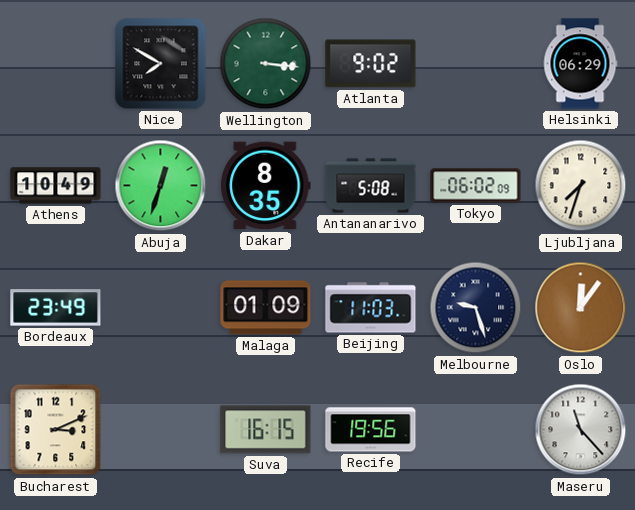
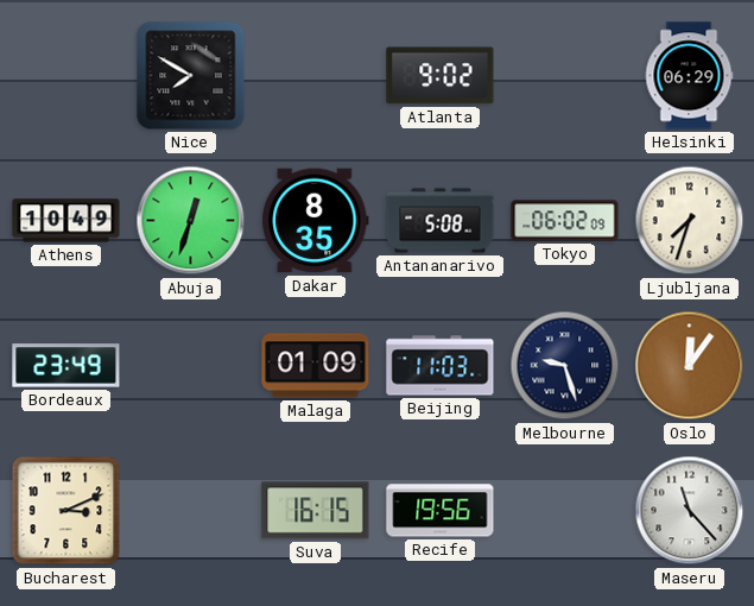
Wellington: 3:16 -> none (266, 64)
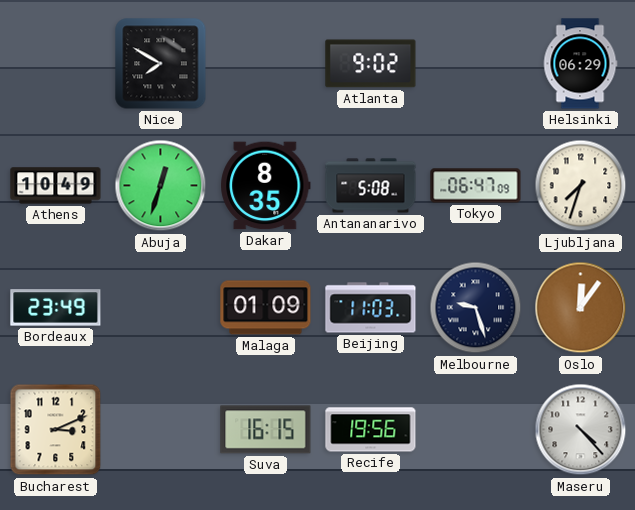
Tokyo: 06:02 -> 06:47 (476, 186)
Maseru: 11:23 -> 4:23 (581, 430)
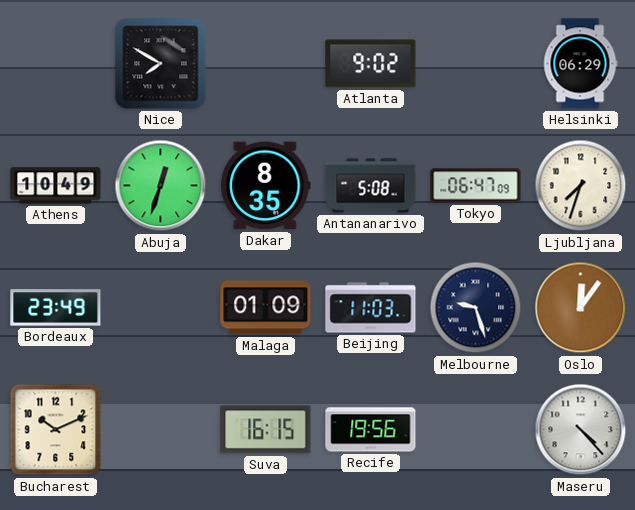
Bucharest: 3:11 -> 10:11 (56, 430)
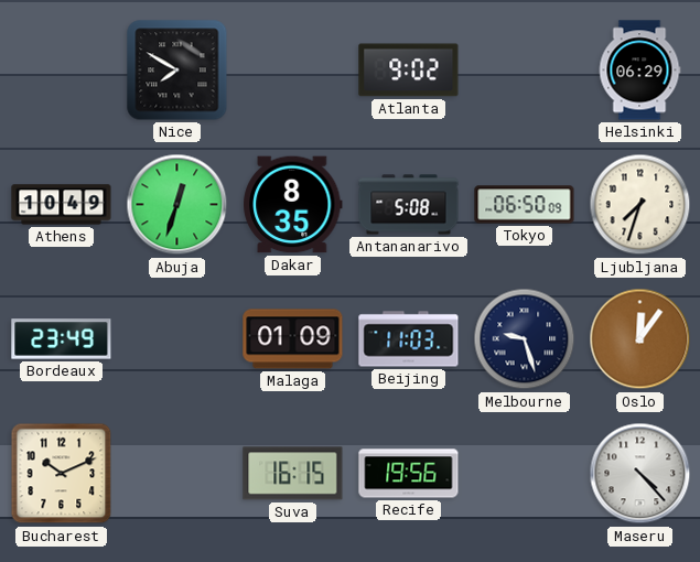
Tokyo: 06:47 -> 06:50 (525, 205)
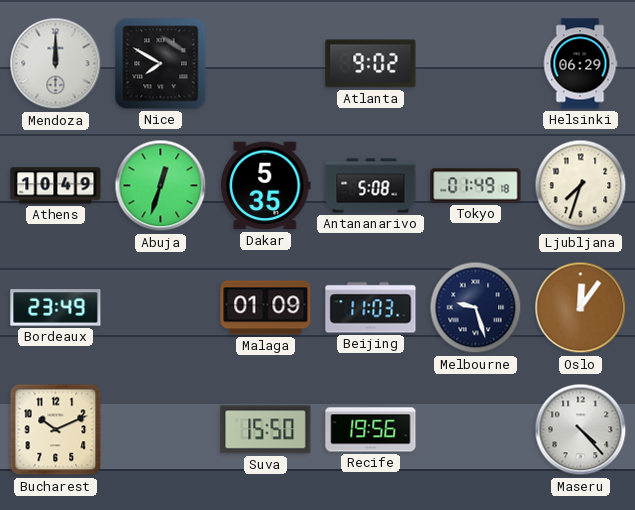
Mendoza: none -> 12:00 (56, 64)
Dakar: 8:35 -> 5:35 (266, 186)
Tokyo: 06:50 -> 01:49 (476, 186)
Suva: 16:15 -> 15:50 (266, 430)
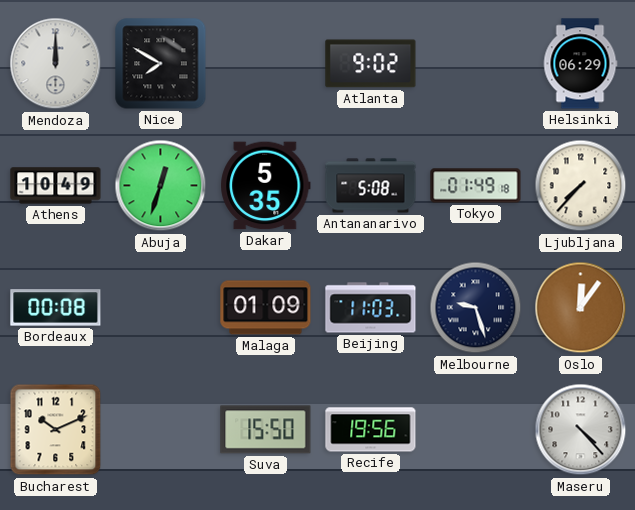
Ljubljana: 7:33 -> 7:37 (581, 186)
Bordeaux: 23:49 -> 00:08 (56, 308)
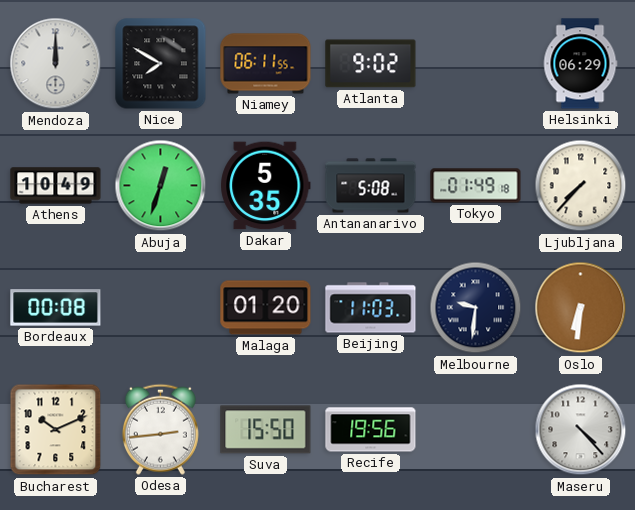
Niamey: none -> 06:11 (266, 64)
Malaga: 01:09 -> 01:20 (266, 308)
Melbourne: 9:27 -> 9:31 (476, 308)
Oslo: 12:06 -> 6:31 (581, 308)
Odesa: none -> 2:44 (160, 429)
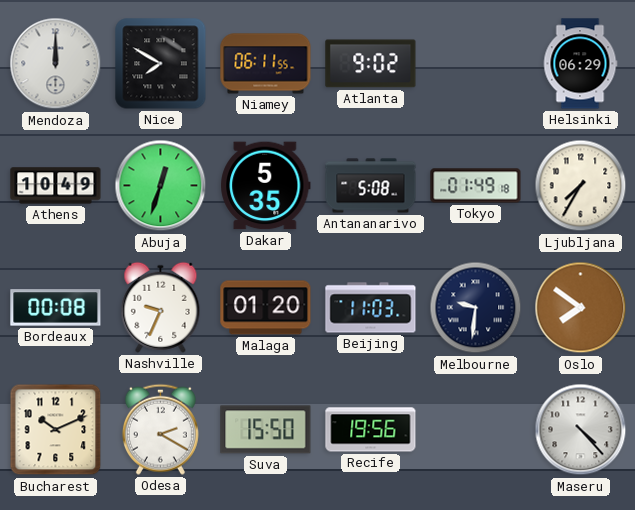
Ljubljana: 7:37 -> 7:35 (581, 186)
Nashville: none -> 9:34 (161, 307)
Oslo: 6:31 -> 7:51 (581, 308)
Odesa: 2:44 -> 2:20 (160, 429)
